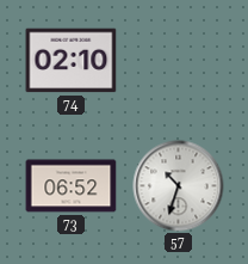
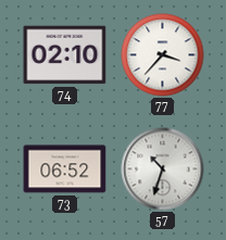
77: none -> 3:37 (163, 55)
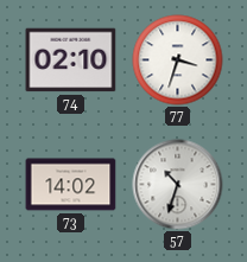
77: 3:37 -> 3:33 (178, 60)
73: 06:52 -> 14:02 (71, 185)
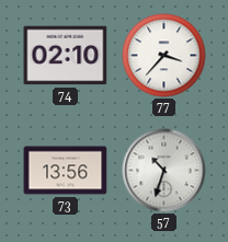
77: 3:33 -> 3:37 (164, 56)
73: 14:02 -> 13:56 (66, 171)
